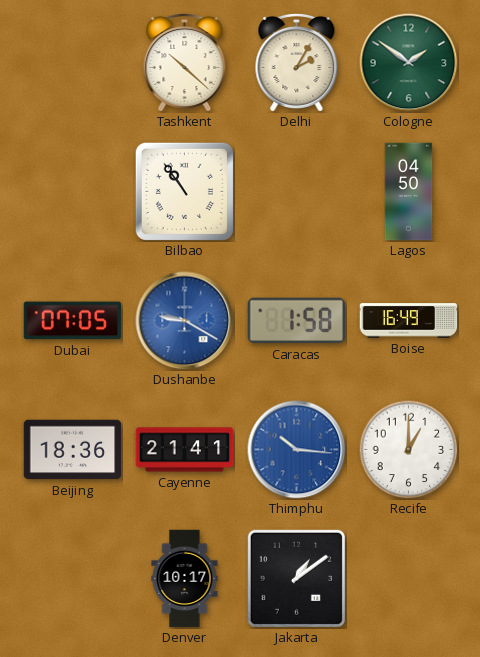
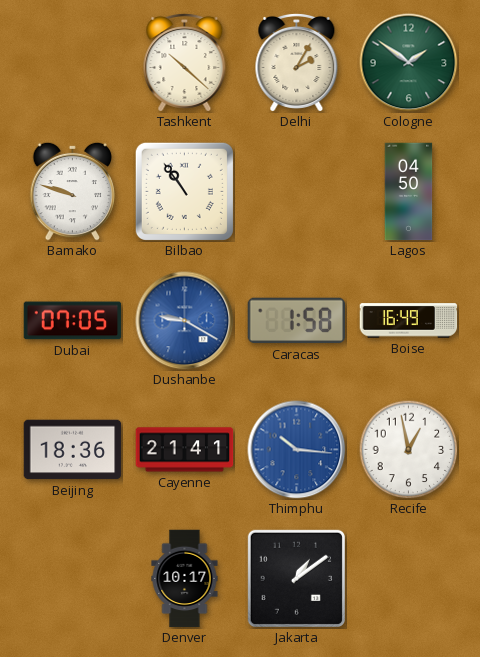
Bamako: none -> 9:48 (73, 191)
Recife: 1:00 -> 12:58 (409, 450)
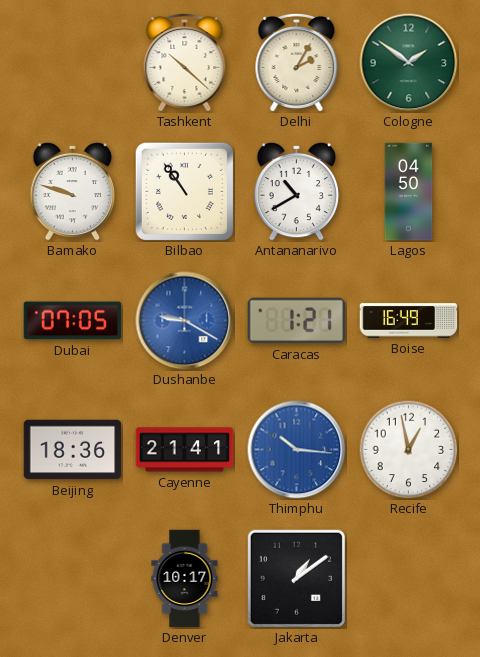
Antananarivo: none -> 10:40 (297, 191)
Caracas: 1:58 -> 1:21 (297, 321)
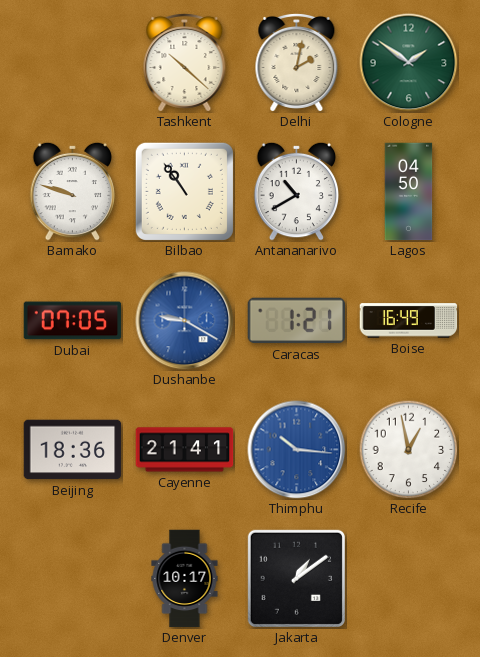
Delhi: 2:05 -> 2:02 (297, 62)
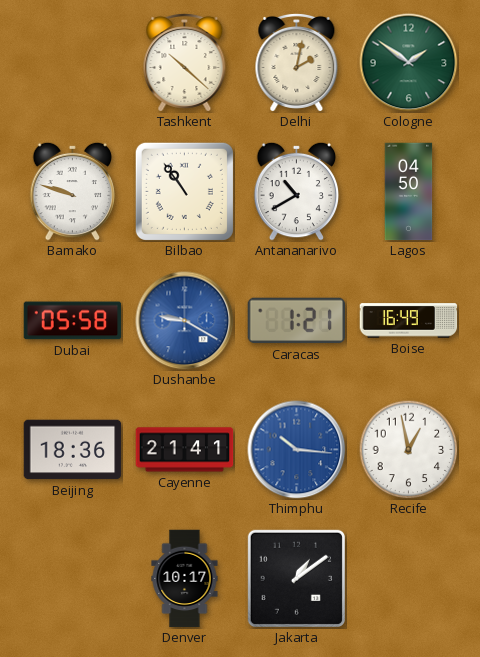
Dubai: 07:05 -> 05:58 (73, 321)
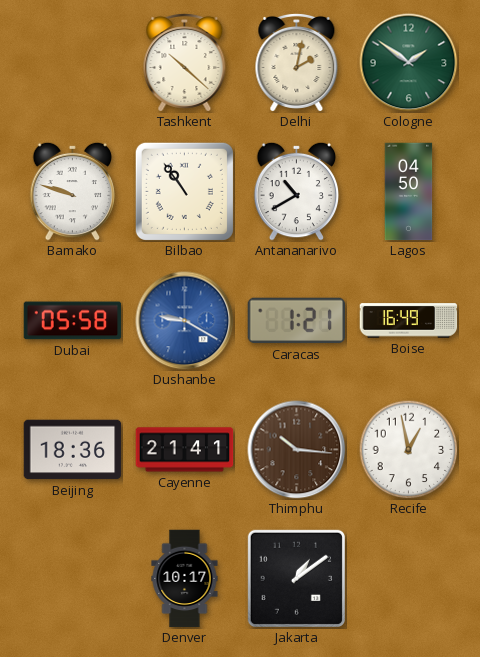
Thimphu dial: blue -> brown (297, 450)
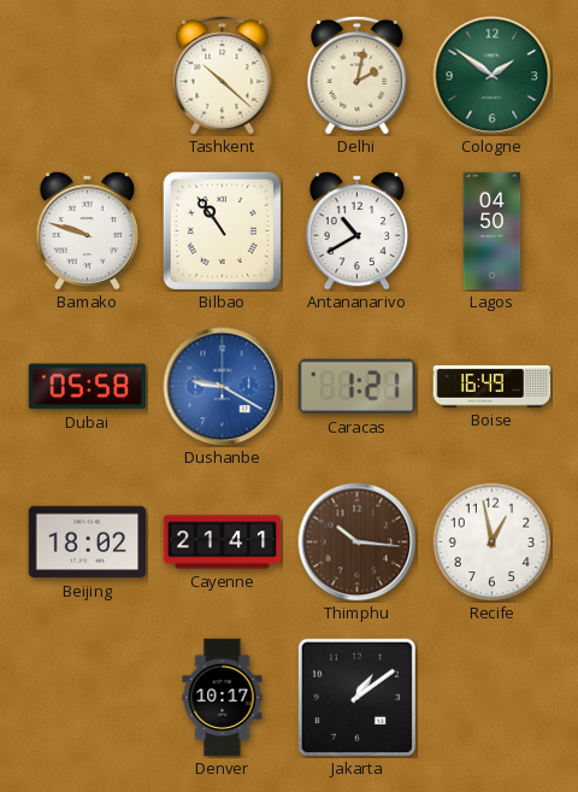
Beijing: 18:36 -> 18:02 (88, 542)
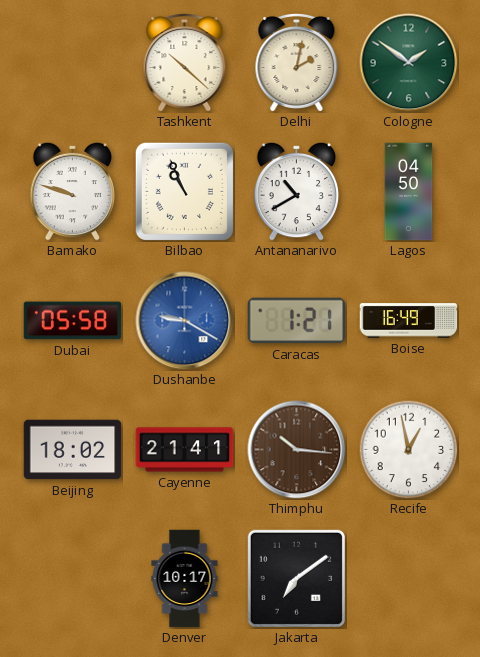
Bilbao: 10:54 -> 10:56 (184, 191)
Jakarta: 1:09 -> 7:09 (296, 578)
